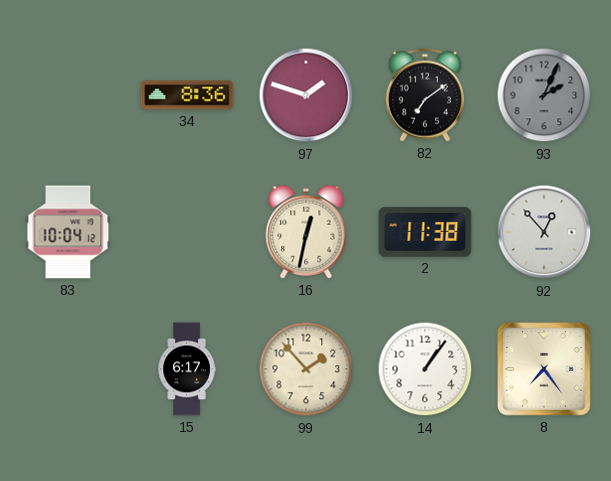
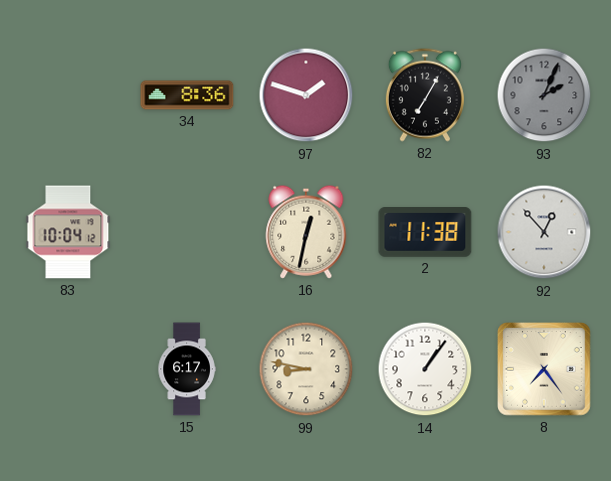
82: 7:09 -> 7:05 (425, 95)
99: 1:53 -> 8:47 (306, 369)
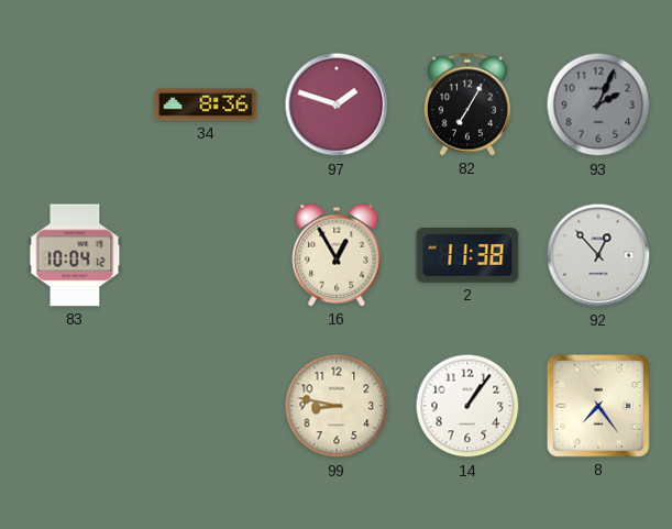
16: 12:32 -> 12:55 (337, 255)
15: 6:17 -> none (187, 369)
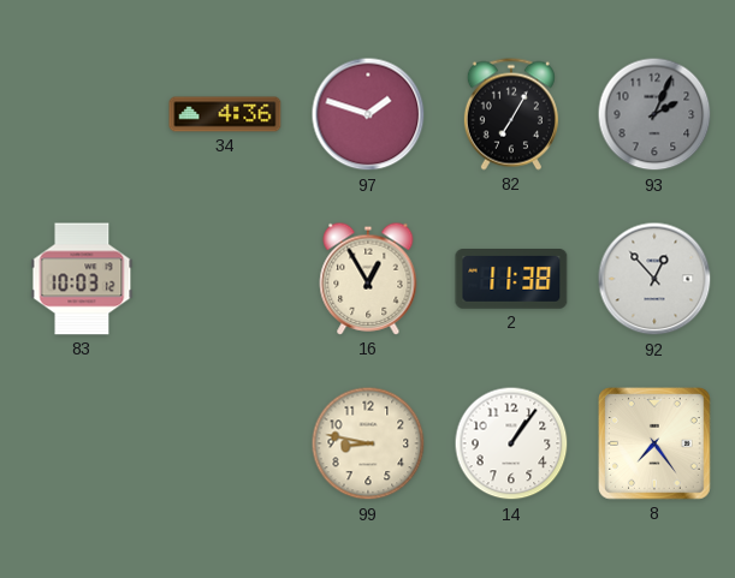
34: 8:36 -> 4:36 (225, 114)
83: 10:04 -> 10:03 (82, 279)
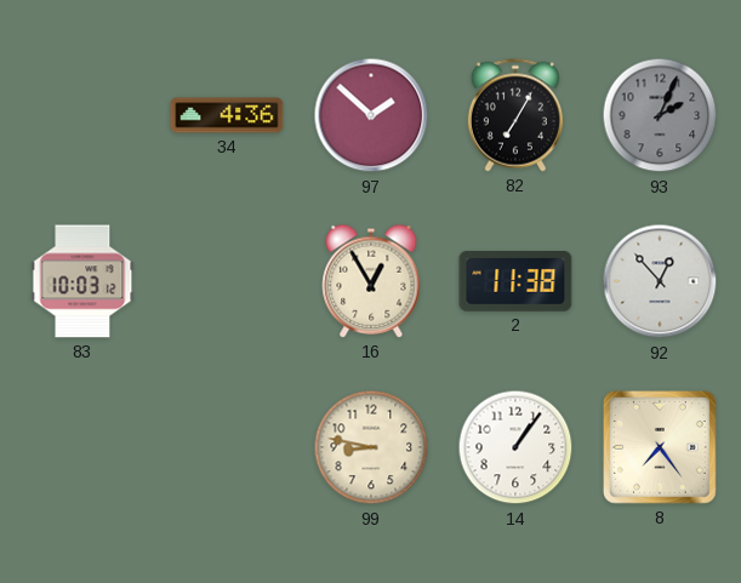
97: 1:48 -> 1:52 (371, 115)
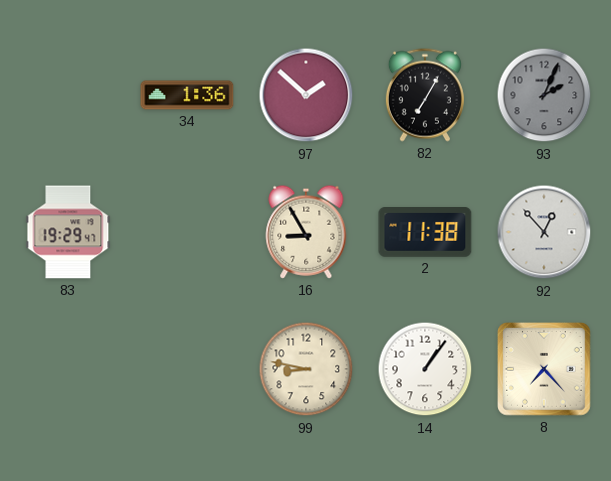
34: 4:36 -> 1:36 (187, 95)
83: 10:03 -> 19:29 (68, 232)
16: 12:55 -> 8:55 (306, 232)
8: 7:24 -> 7:23 (545, 370)
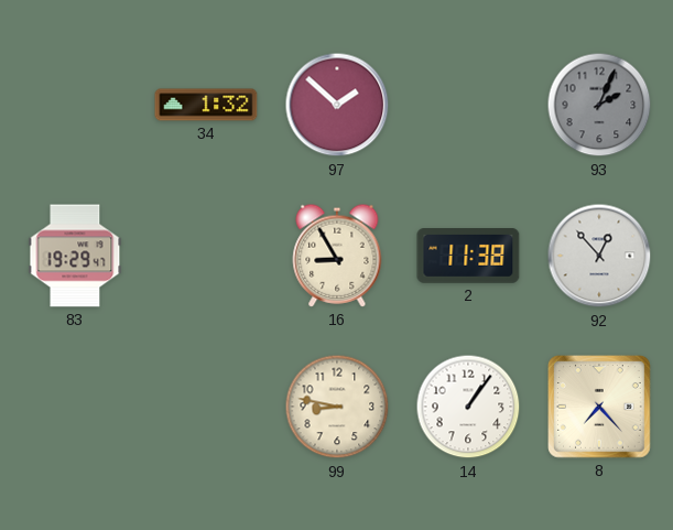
34: 1:36 -> 1:32 (206, 105)
82: 7:05 -> none (425, 95)
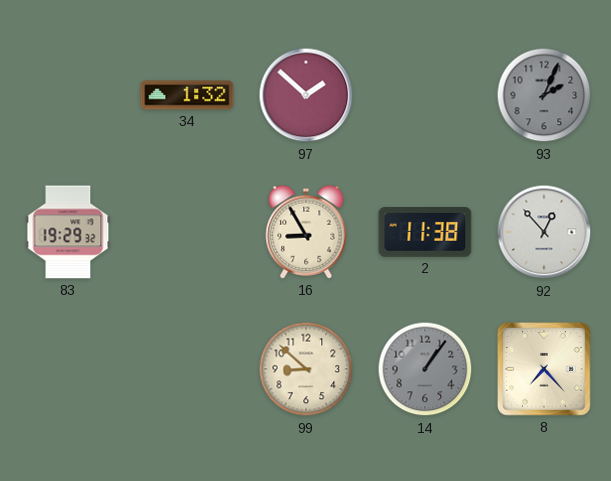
83: 19:29:47 -> 19:29:32 (68, 232)
99: 8:47 -> 8:52 (306, 369)
14 dial: white -> grey (425, 369)
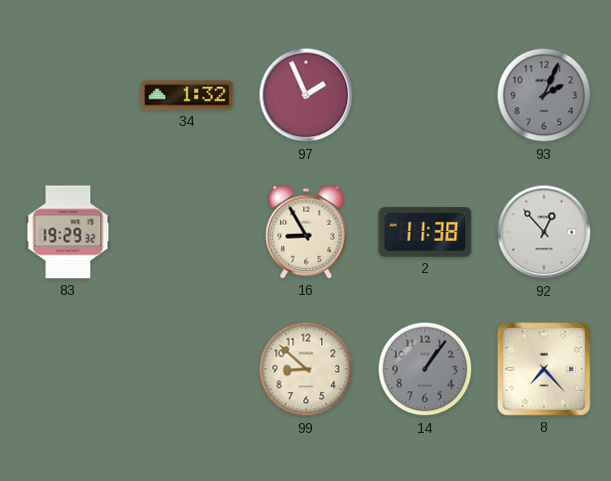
97: 1:52 -> 1:56 (306, 95)
